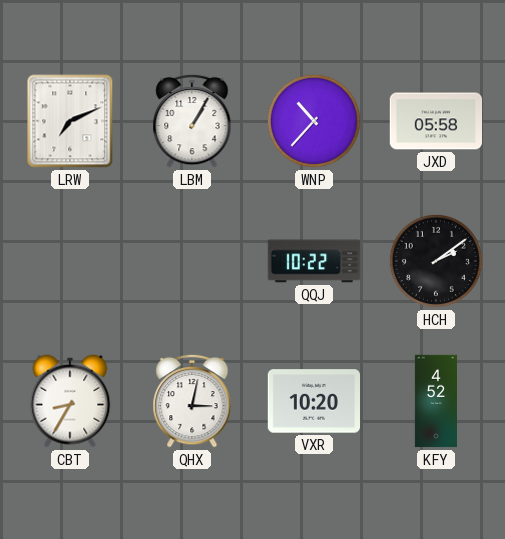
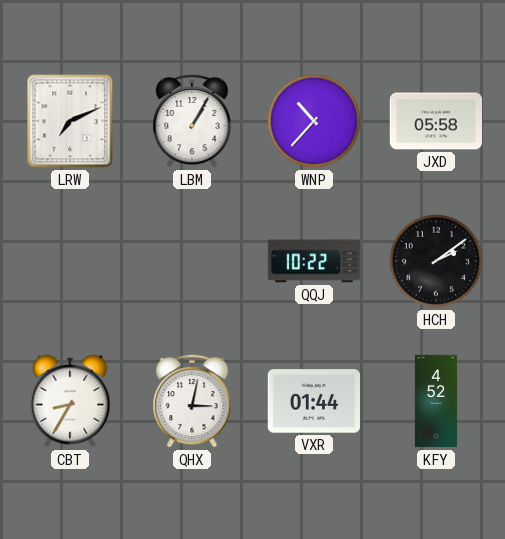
VXR: 10:20 -> 01:44 (314, 401)
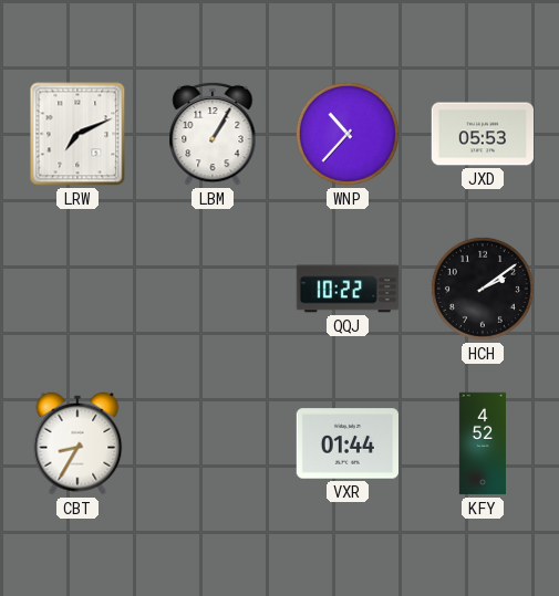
JXD: 05:58 -> 05:53 (482, 134)
QHX: 3:02 -> none (192, 401)
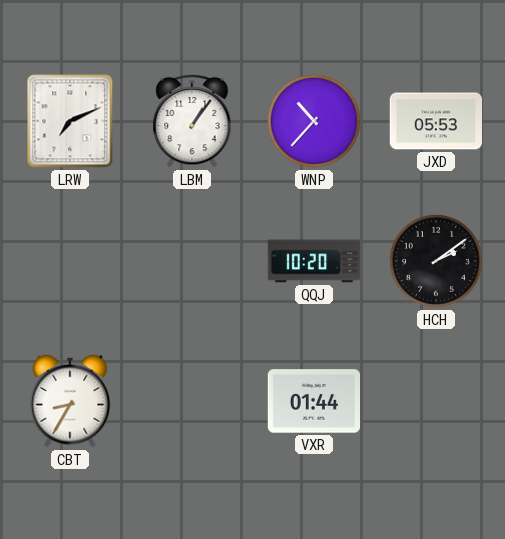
LBM: 1:05 -> 1:06 (192, 121)
QQJ: 10:22 -> 10:20 (314, 261)
KFY: 4:52 -> none (482, 443)
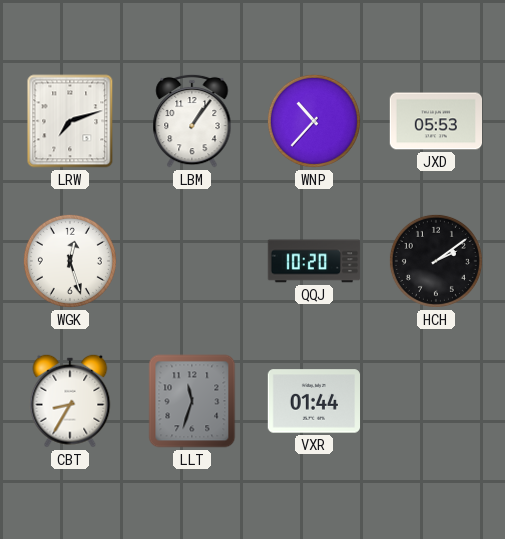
LRW: 7:11 -> 7:12 (70, 121)
WGK: none -> 12:27 (70, 261)
LLT: none -> 11:33 (192, 401)
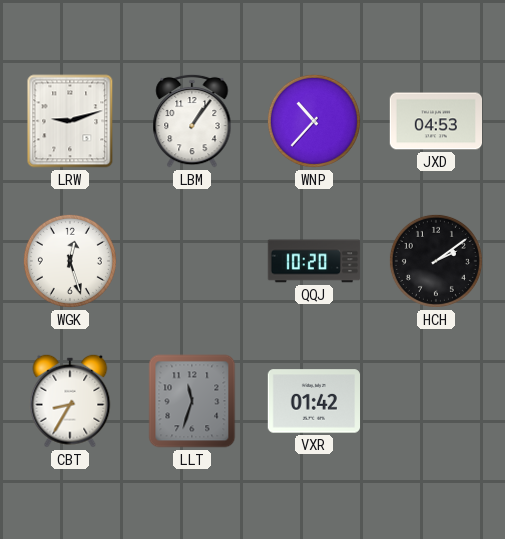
LRW: 7:12 -> 9:12 (70, 121)
JXD: 05:53 -> 04:53 (435, 121)
VXR: 01:44 -> 01:42 (314, 401)
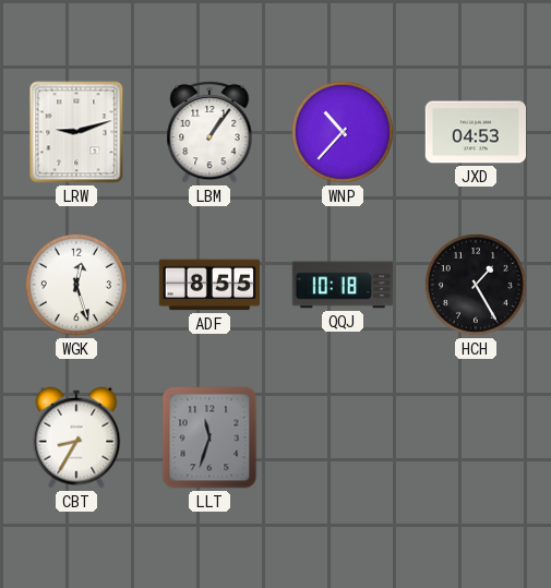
ADF: none -> 8:55 (209, 285)
QQJ: 10:20 -> 10:18 (343, 285)
HCH: 2:09 -> 1:25 (476, 285)
VXR: 01:42 -> none (314, 401)
